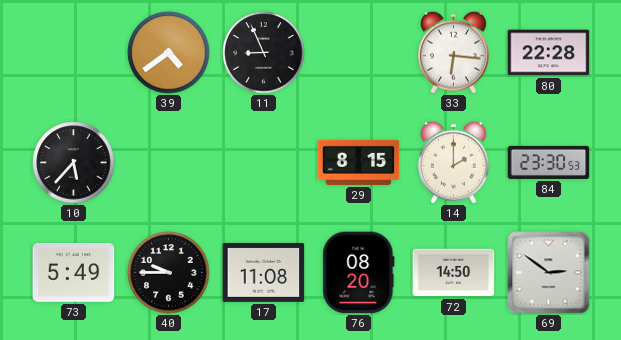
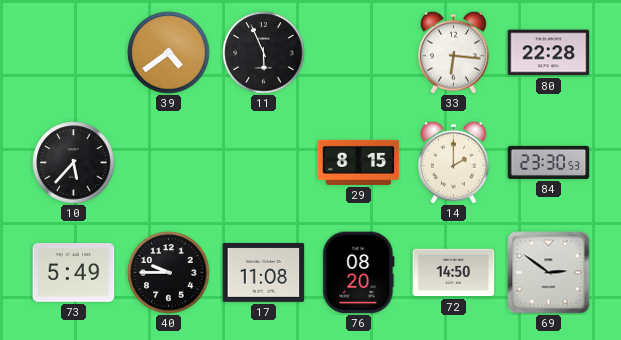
11: 8:56 -> 5:56 (264, 53)
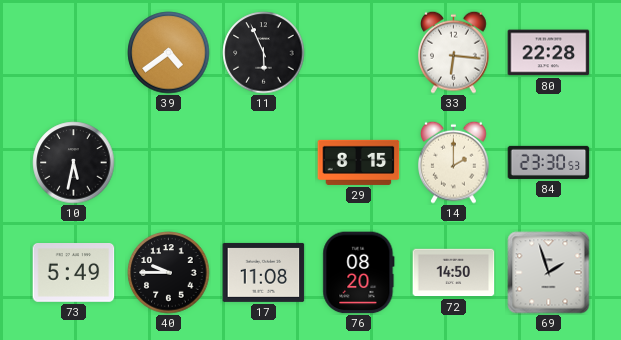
10: 5:37 -> 5:32 (74, 163)
69: 2:51 -> 1:57 (549, 273)
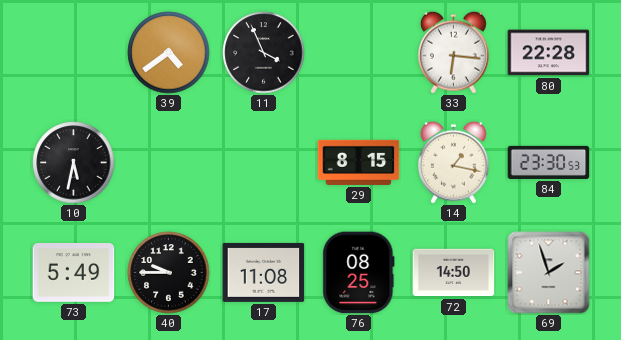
11: 5:56 -> 3:56 (264, 53)
14: 2:00 -> 1:17 (454, 162)
76: 08:20 -> 08:25 (359, 273)
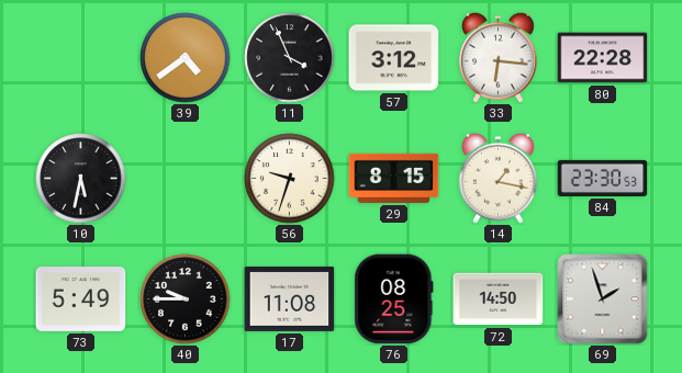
57: none -> 3:12 (394, 58)
56: none -> 9:33 (290, 179)
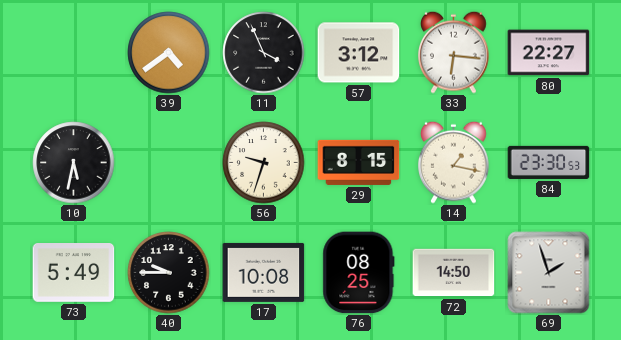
80: 22:28 -> 22:27 (549, 53)
17: 11:08 -> 10:08 (264, 272)
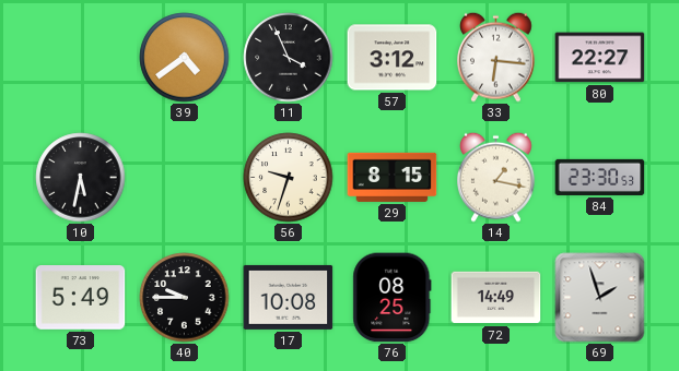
72: 14:50 -> 14:49 (496, 298)
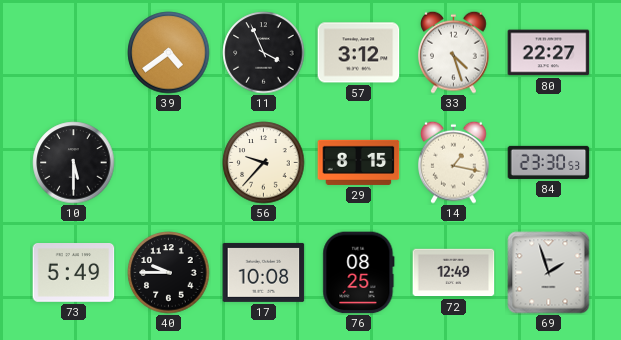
33: 6:16 -> 4:27 (454, 52)
10: 5:32 -> 5:30 (74, 163)
56: 9:33 -> 9:37 (264, 163)
72: 14:49 -> 12:49 (454, 273)
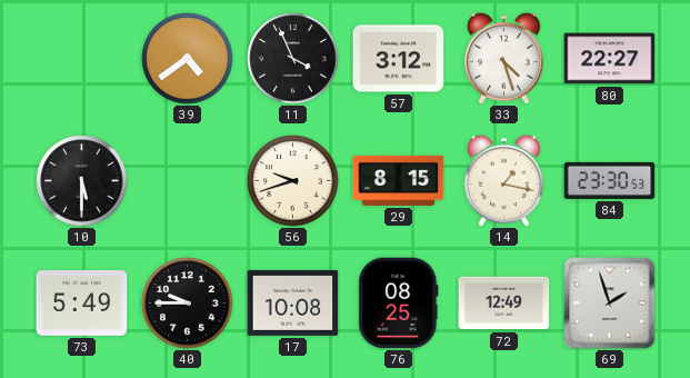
56: 9:37 -> 9:42 (293, 181)
